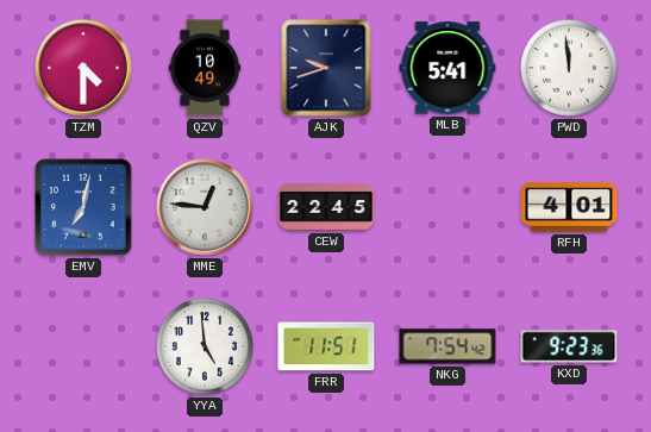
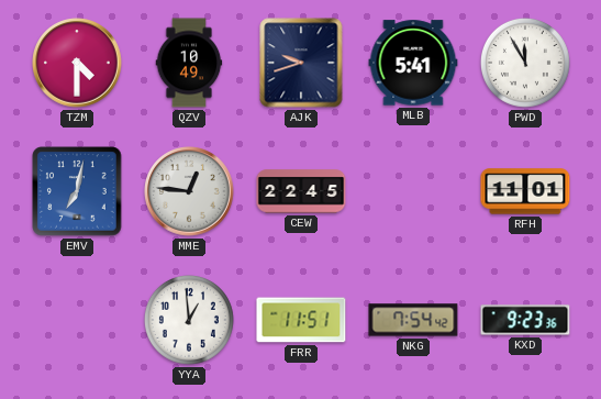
PWD: 11:59 -> 11:55 (525, 63)
RFH: 4:01 -> 11:01 (525, 191)
YYA: 4:59 -> 12:59 (189, 320)
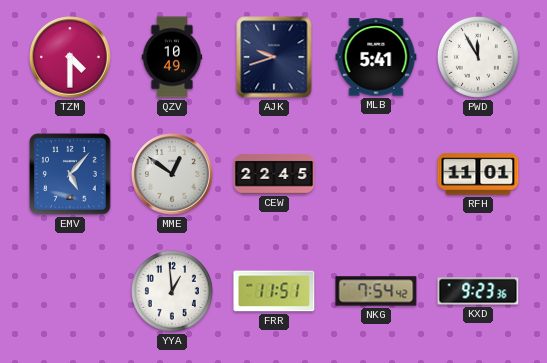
EMV: 7:02 -> 5:07 (70, 174)
MME: 12:46 -> 12:51 (172, 174)
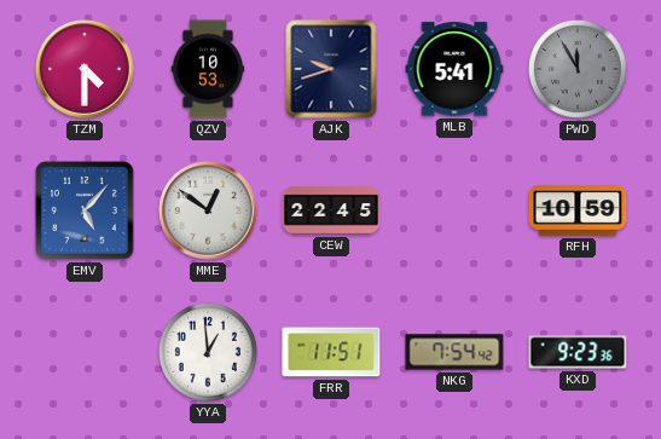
QZV: 10:49 -> 10:53 (208, 69)
PWD dial: white -> grey (578, 69)
RFH: 11:01 -> 10:59 (578, 210)
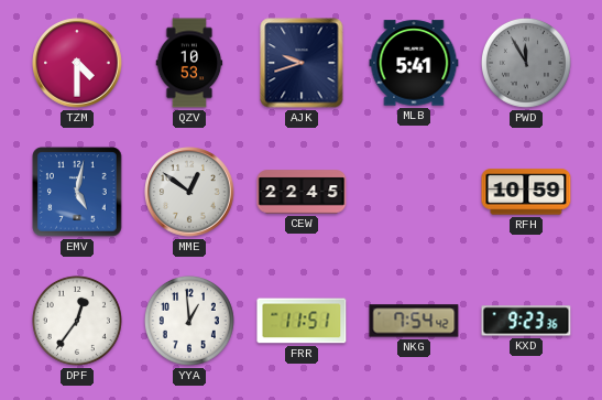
EMV: 5:07 -> 5:02 (77, 192)
DPF: none -> 12:36 (77, 321)
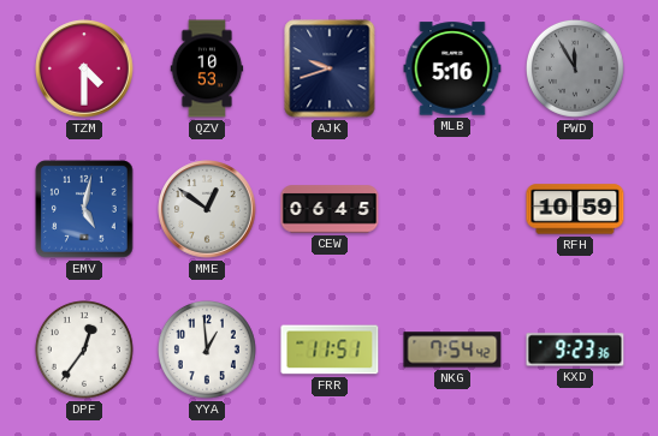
MLB: 5:41 -> 5:16 (452, 68)
CEW: 22:45 -> 06:45 (330, 209)
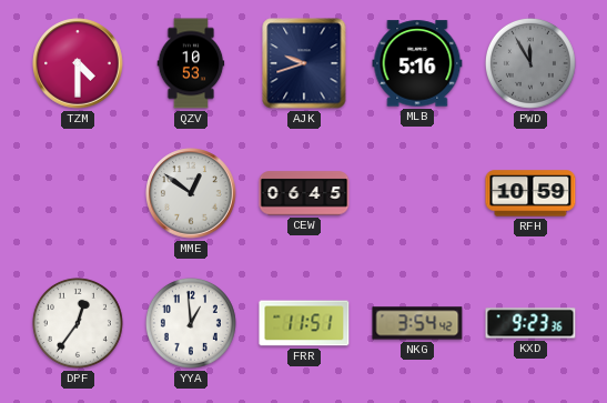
EMV: 5:02 -> none (84, 209)
NKG: 7:54 -> 3:54 (417, 323)
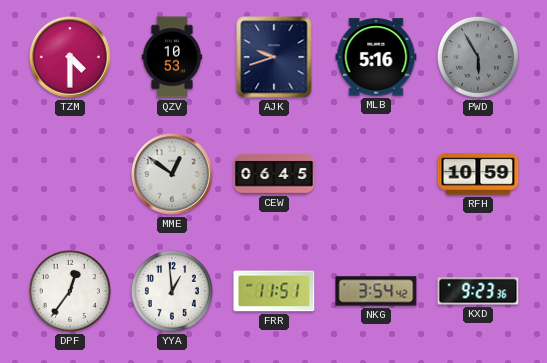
PWD: 11:55 -> 5:55 (478, 57)
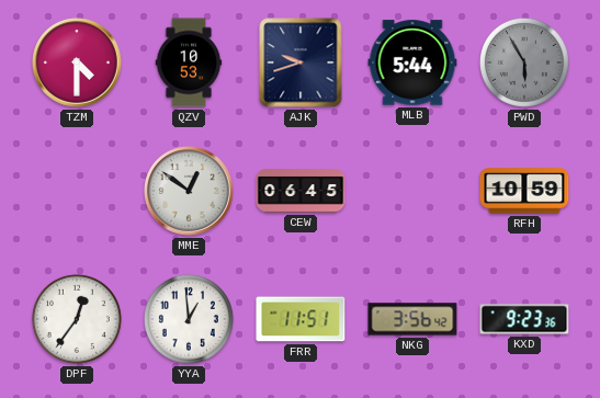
MLB: 5:16 -> 5:44 (412, 62)
NKG: 3:54 -> 3:56 (412, 319)
